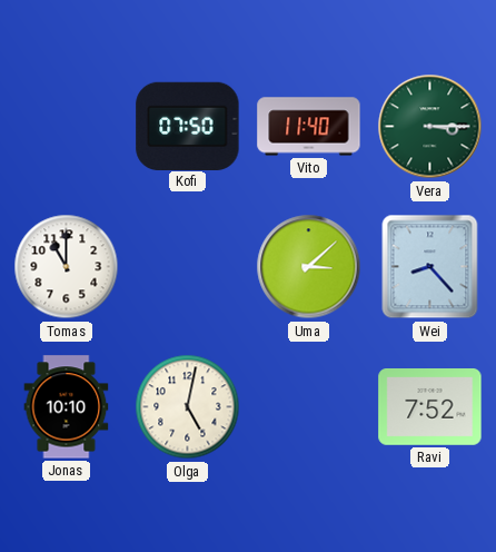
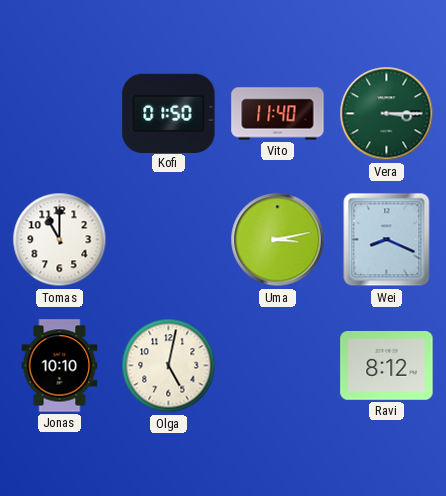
Kofi: 07:50 -> 01:50 (169, 113)
Uma: 3:08 -> 3:13 (278, 240)
Wei: 8:23 -> 8:19 (387, 240)
Ravi: 7:52 -> 8:12 (387, 366)
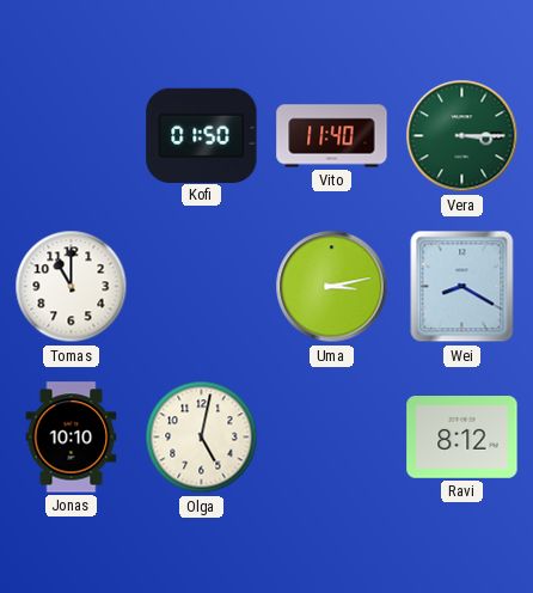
Wei: 8:19 -> 8:20 (462, 287)
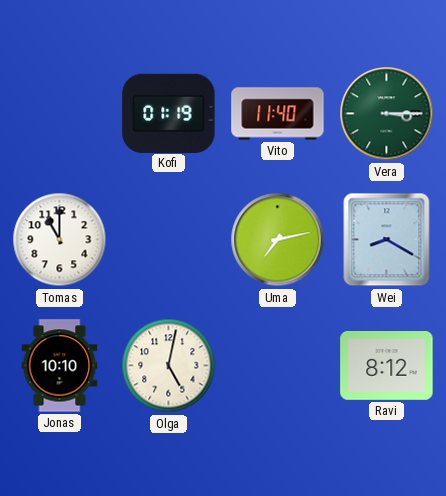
Kofi: 01:50 -> 01:19 (169, 113)
Uma: 3:13 -> 7:13 (278, 240)
